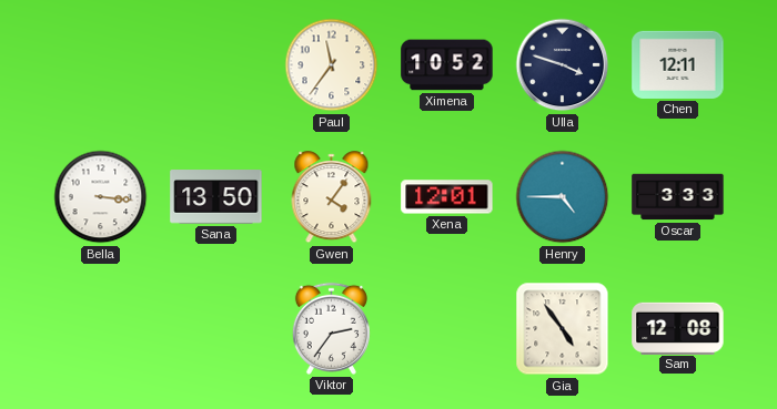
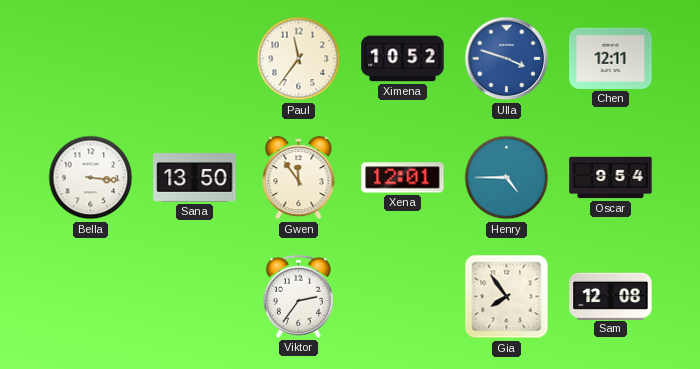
Ulla dial: navy -> blue (507, 59)
Gwen: 4:06 -> 11:54 (299, 178)
Oscar: 3:33 -> 9:54 (611, 178)
Gia: 4:54 -> 7:54 (507, 297)
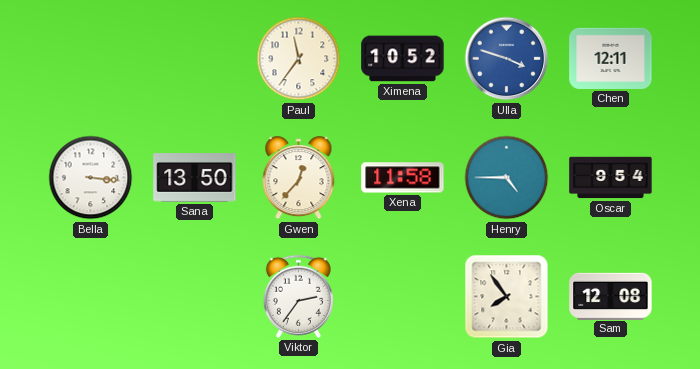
Gwen: 11:54 -> 12:37 (299, 178)
Xena: 12:01 -> 11:58 (403, 178)
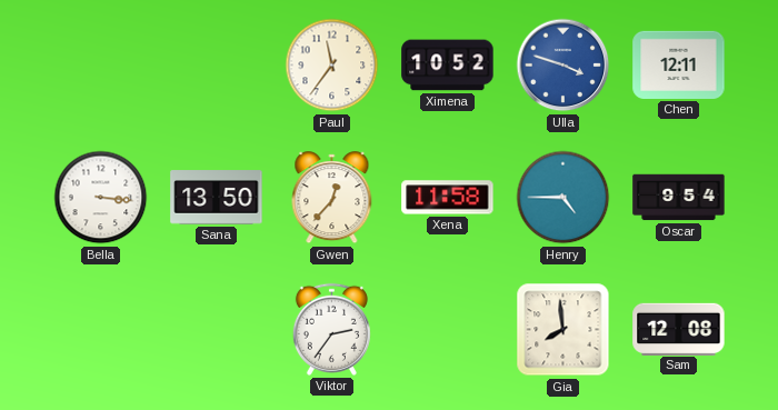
Gia: 7:54 -> 7:59 (563, 330)
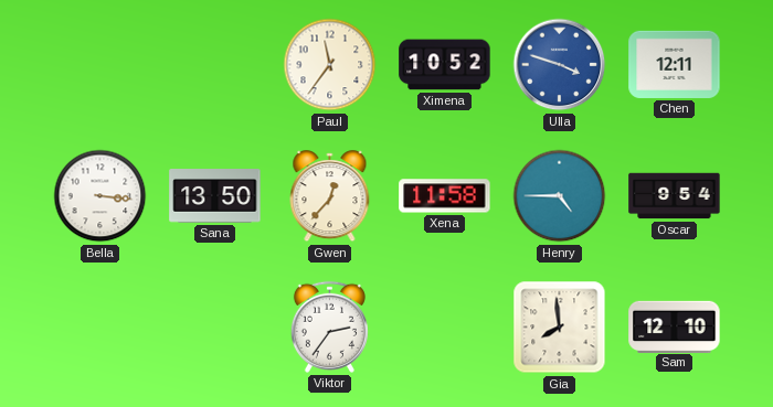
Sam: 12:08 -> 12:10 (675, 326)
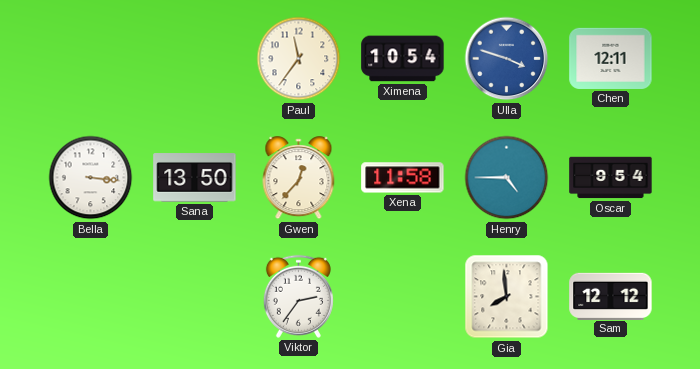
Ximena: 10:52 -> 10:54 (403, 59)
Sam: 12:10 -> 12:12 (611, 296)
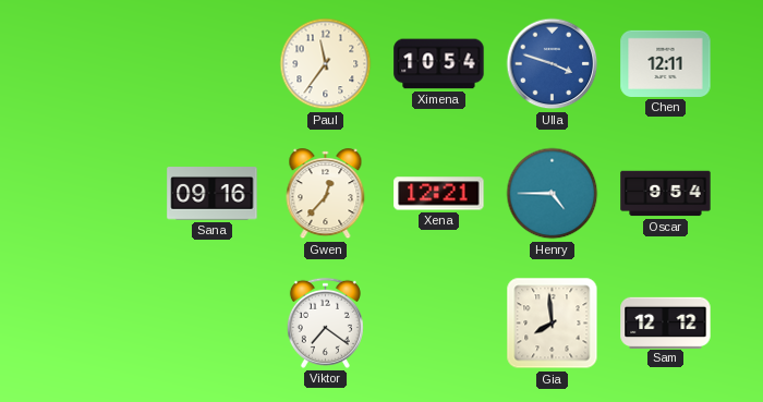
Bella: 3:16 -> none (91, 178)
Sana: 13:50 -> 09:16 (213, 194)
Xena: 11:58 -> 12:21 (439, 194)
Viktor: 2:36 -> 7:21 (325, 322)
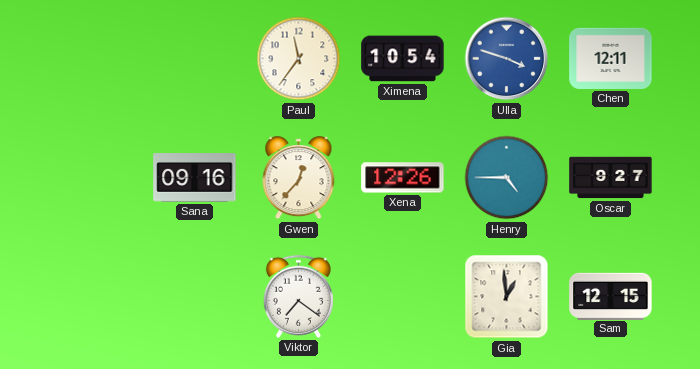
Xena: 12:21 -> 12:26 (403, 178)
Oscar: 9:54 -> 9:27 (611, 178)
Gia: 7:59 -> 12:59 (507, 297)
Sam: 12:12 -> 12:15 (611, 296)
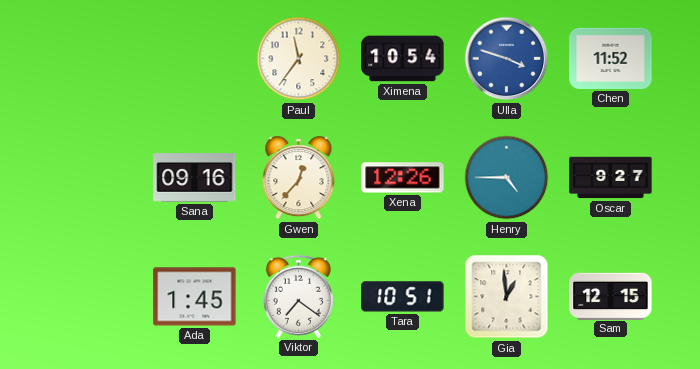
Chen: 12:11 -> 11:52 (611, 58)
Ada: none -> 1:45 (195, 297)
Tara: none -> 10:51 (403, 297)
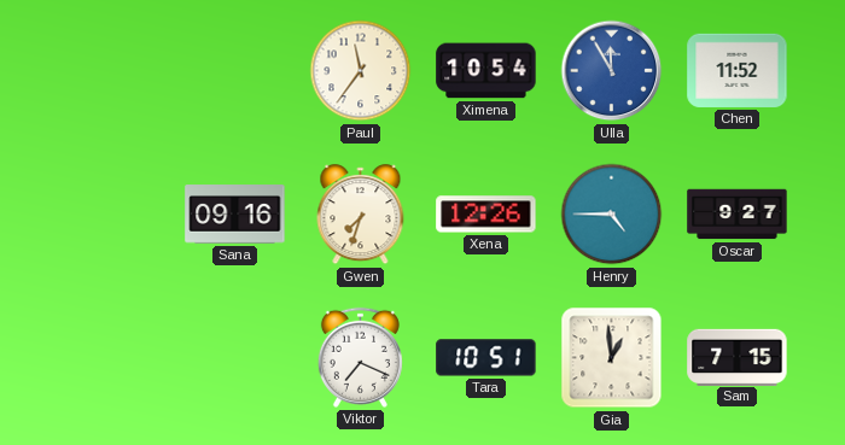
Ulla: 3:48 -> 11:55 (612, 71)
Gwen: 12:37 -> 7:33 (361, 215)
Ada: 1:45 -> none (195, 297)
Viktor: 7:21 -> 7:19 (360, 357)
Sam: 12:15 -> 7:15 (738, 357)
